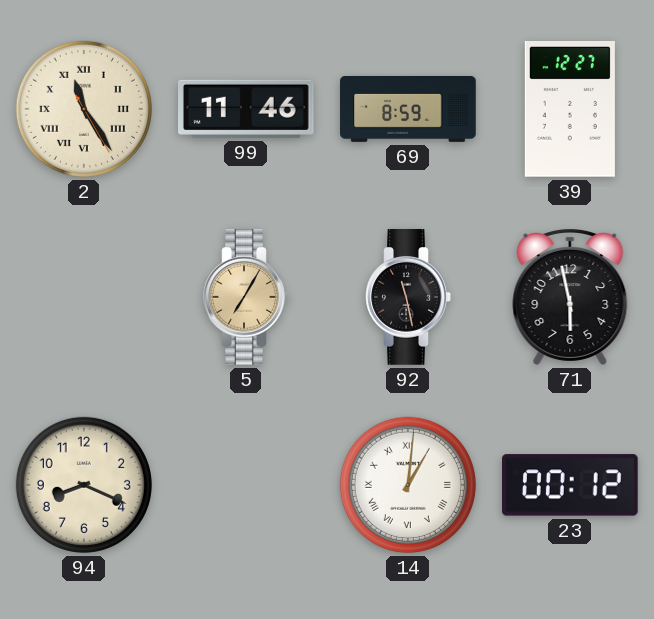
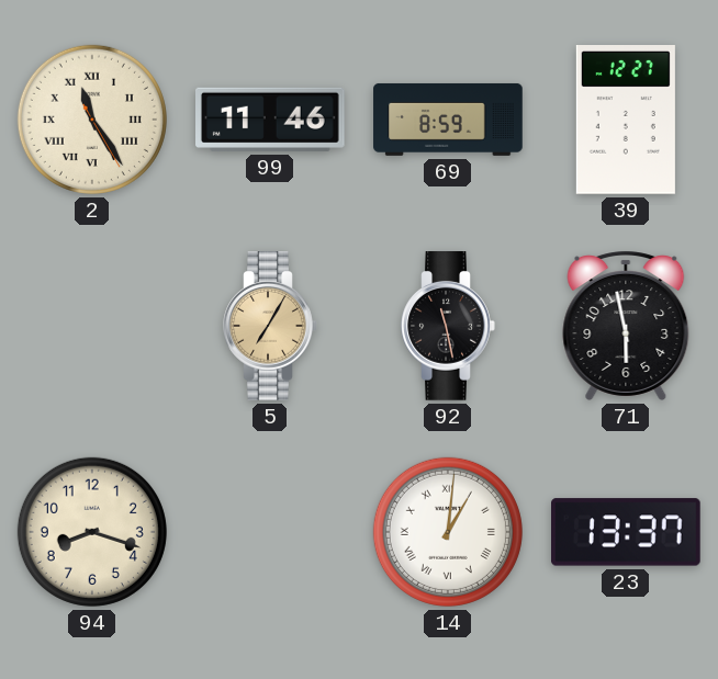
94: 8:19 -> 8:18 (92, 532)
23: 00:12 -> 13:37 (627, 532)
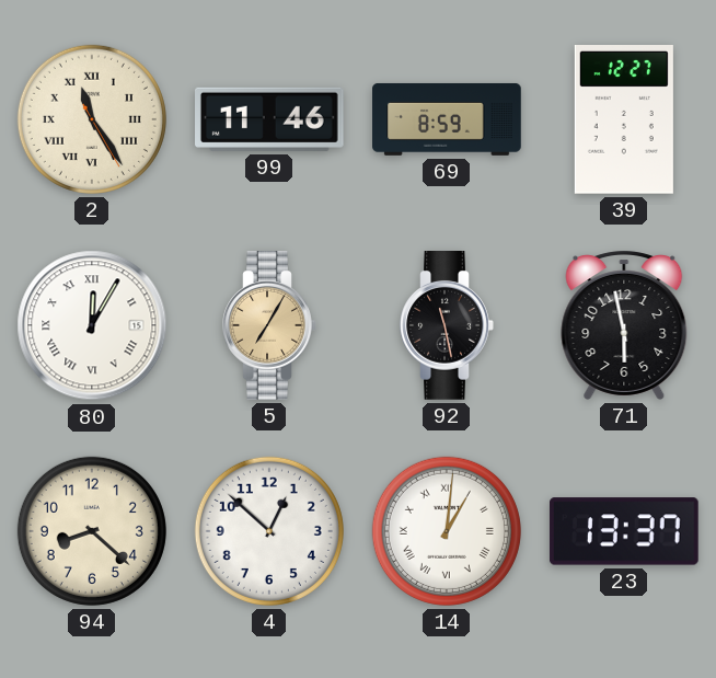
80: none -> 12:05 (92, 325)
94: 8:18 -> 8:22 (92, 531)
4: none -> 12:52 (269, 531)
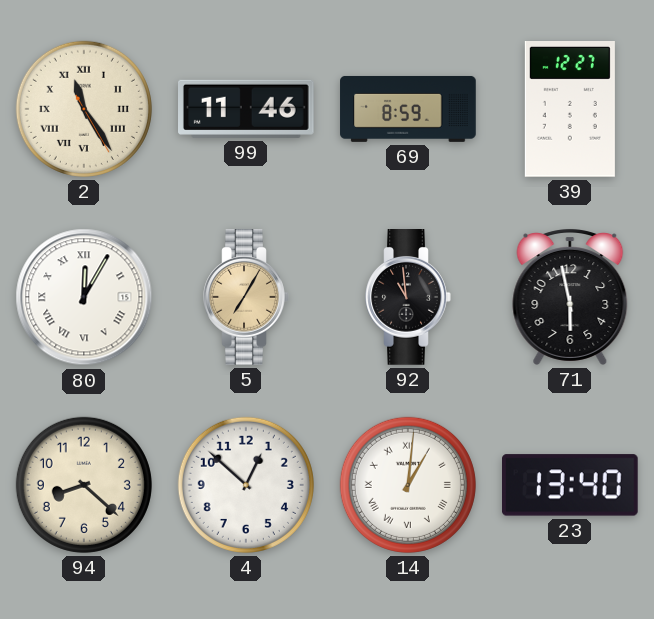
92: 11:28 -> 10:59 (408, 298)
23: 13:37 -> 13:40 (571, 485)
